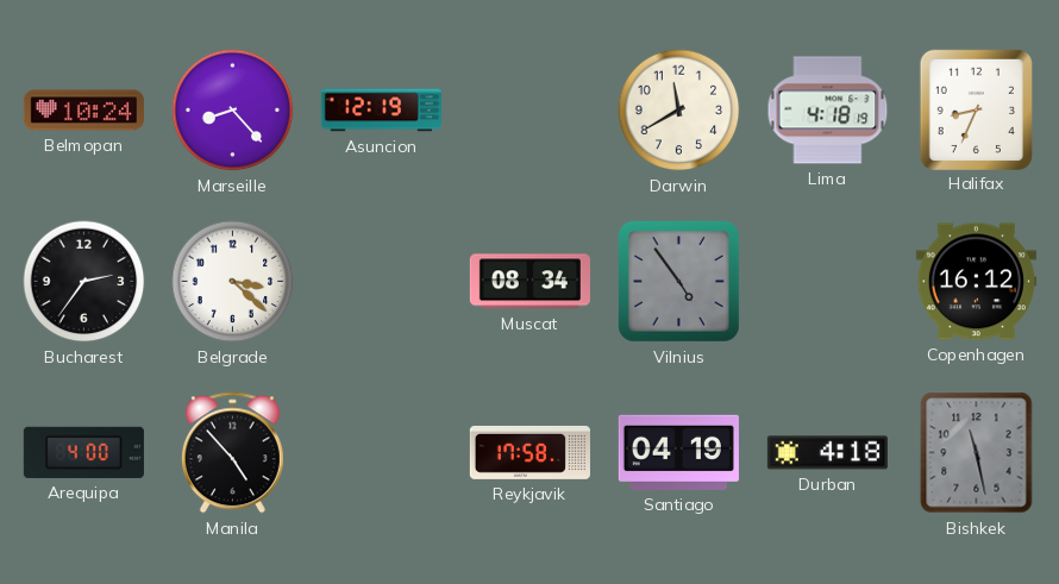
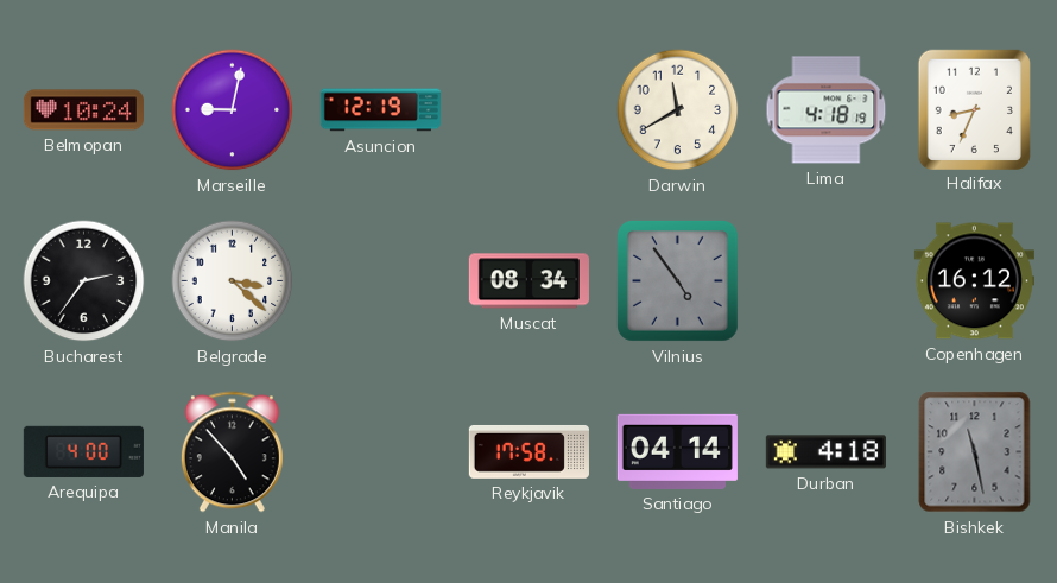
Marseille: 8:23 -> 9:02 (233, 110)
Santiago: 04:19 -> 04:14 (677, 451)
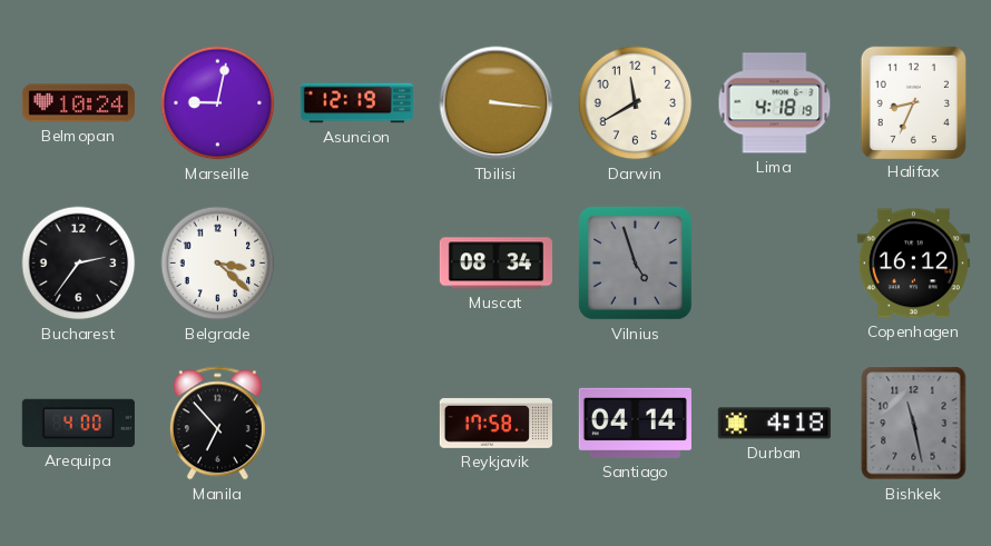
Tbilisi: none -> 3:16 (497, 103)
Vilnius: 4:54 -> 4:57 (635, 262)
Manila: 4:53 -> 6:53 (217, 424)
